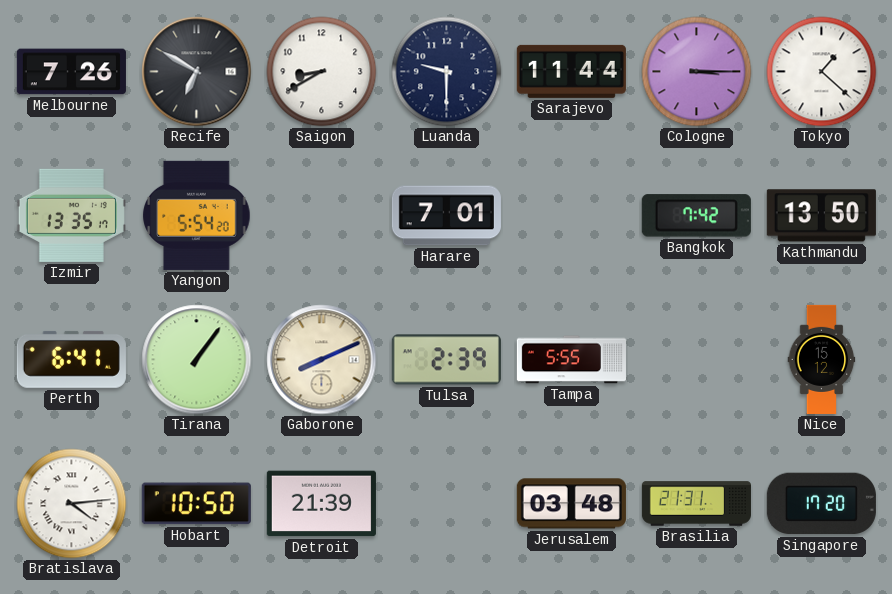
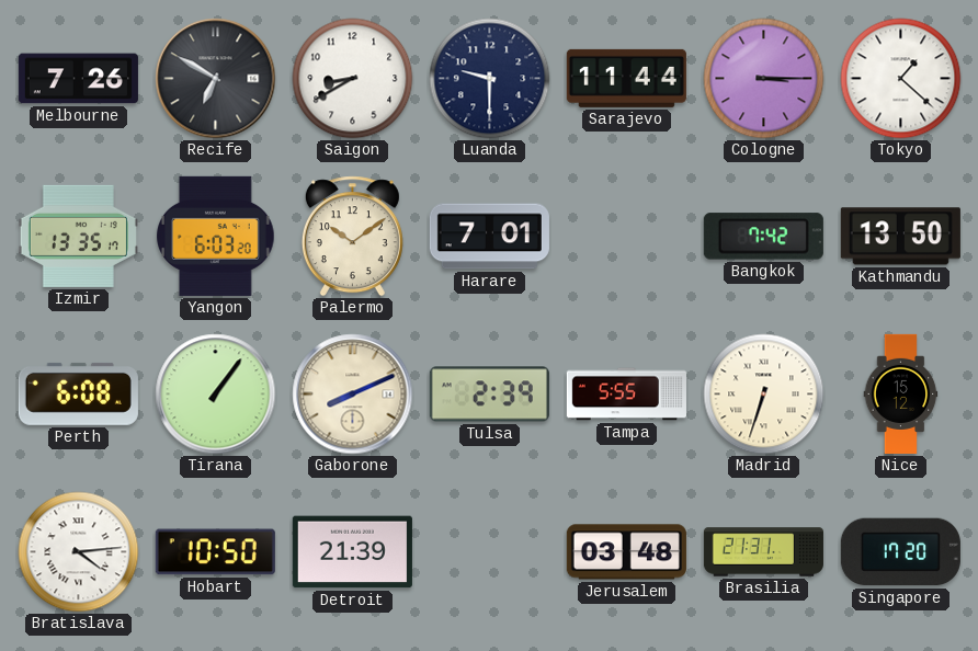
Yangon: 5:54 -> 6:03 (216, 236)
Palermo: none -> 10:09 (352, 237)
Perth: 6:41 -> 6:08 (78, 393)
Madrid: none -> 6:33 (764, 395)
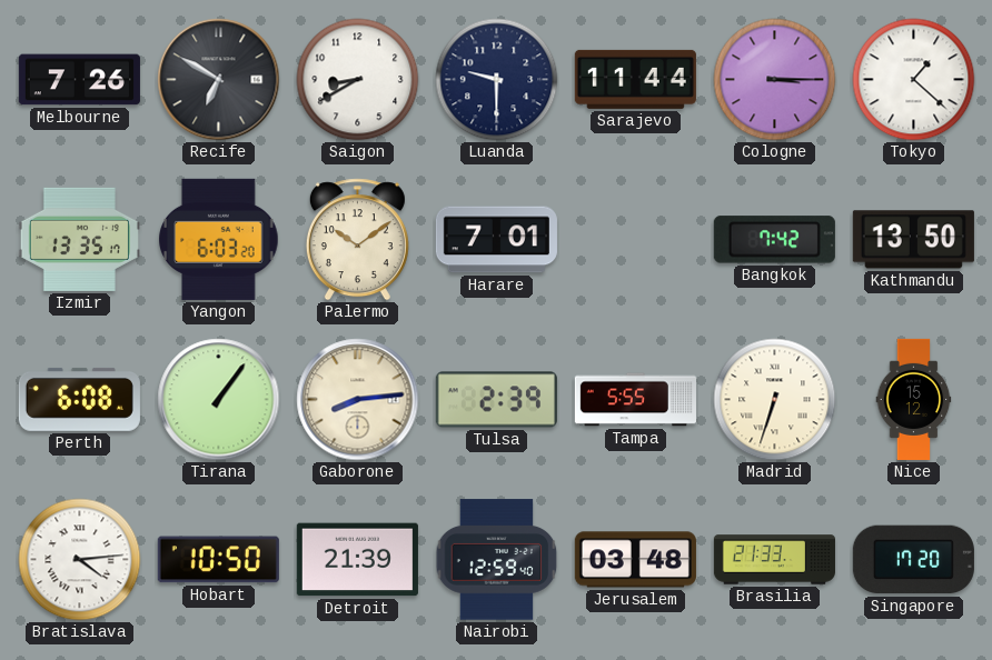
Gaborone: 8:11 -> 8:14 (358, 400)
Nairobi: none -> 12:59 (497, 560)
Brasilia: 21:31 -> 21:33 (774, 560)
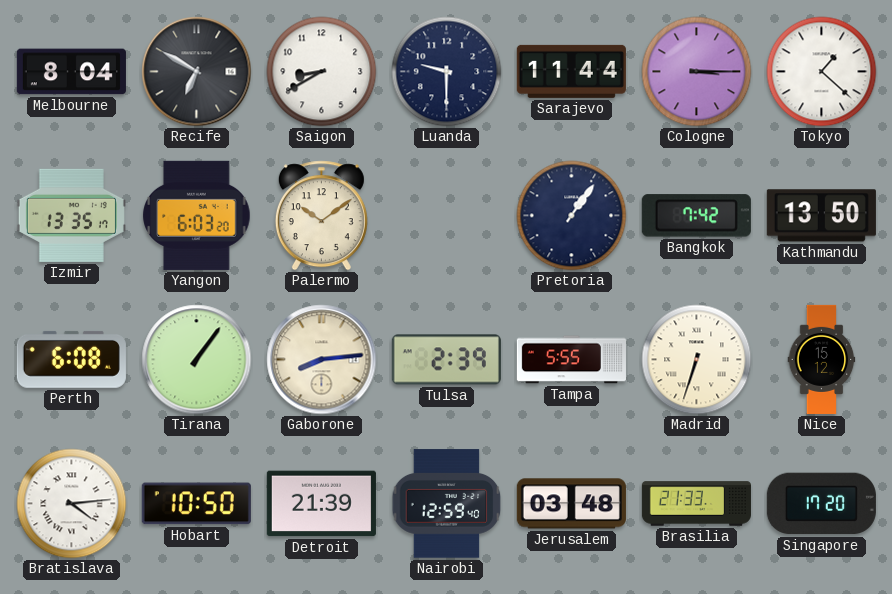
Melbourne: 7:26 -> 8:04 (71, 72)
Harare: 7:01 -> none (496, 240)
Pretoria: none -> 1:06 (572, 216)
